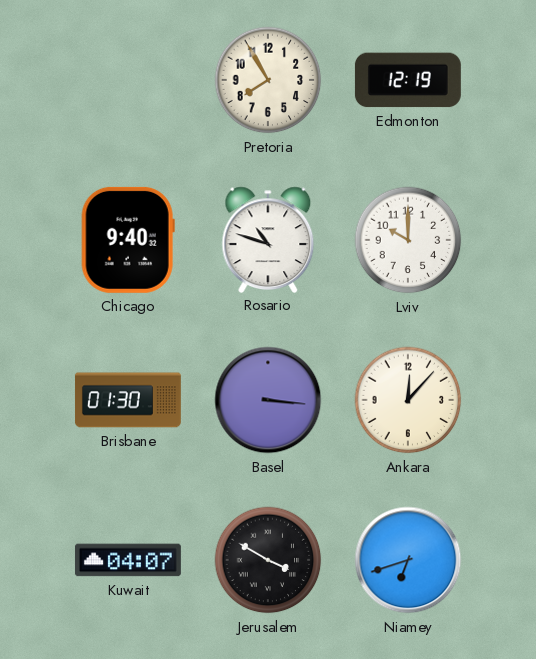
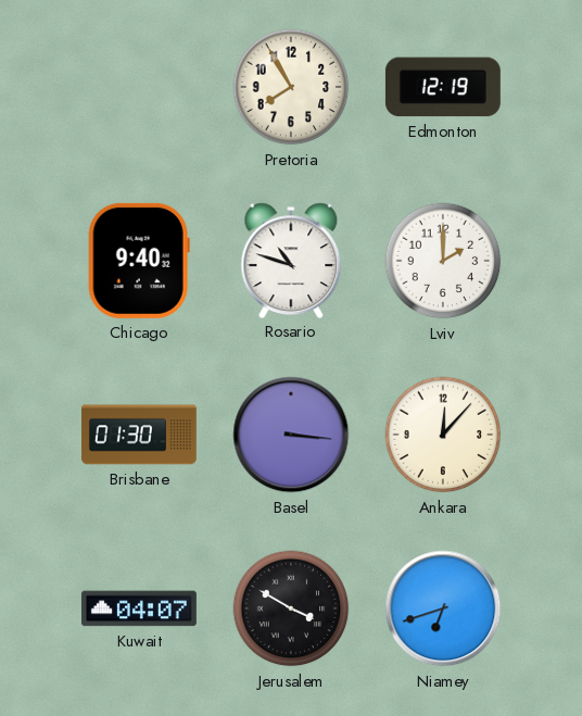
Lviv: 10:00 -> 2:00 (443, 261)
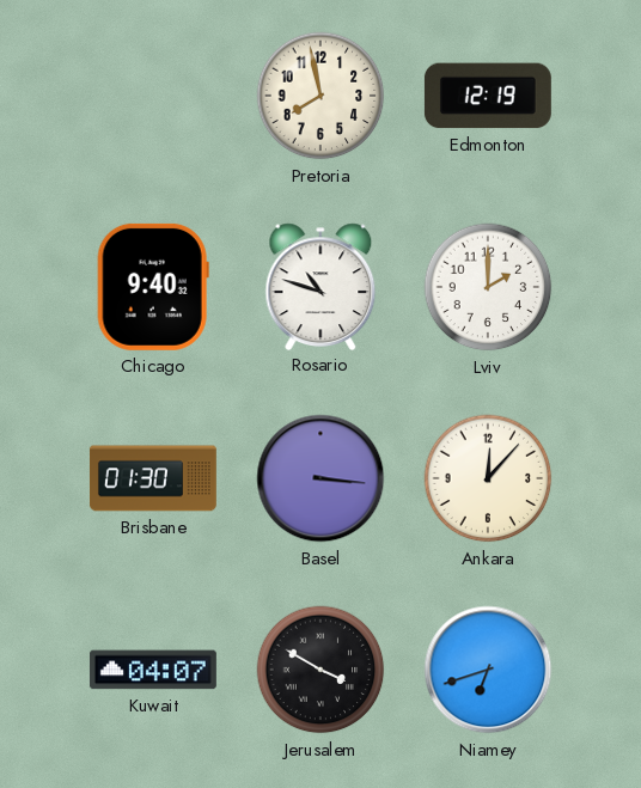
Pretoria: 7:55 -> 7:58 (320, 96)
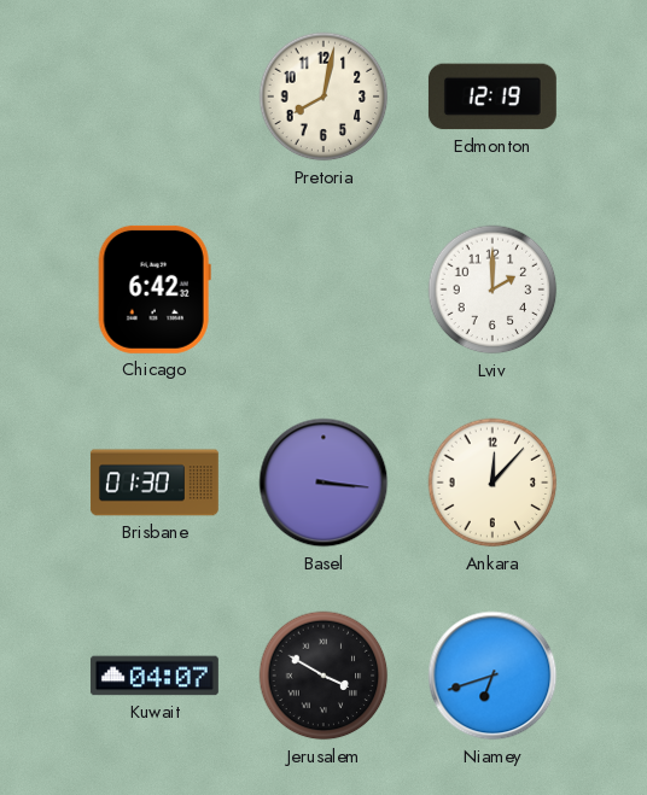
Pretoria: 7:58 -> 8:02 (323, 97)
Chicago: 9:40 -> 6:42 (155, 290)
Rosario: 10:48 -> none (320, 286)
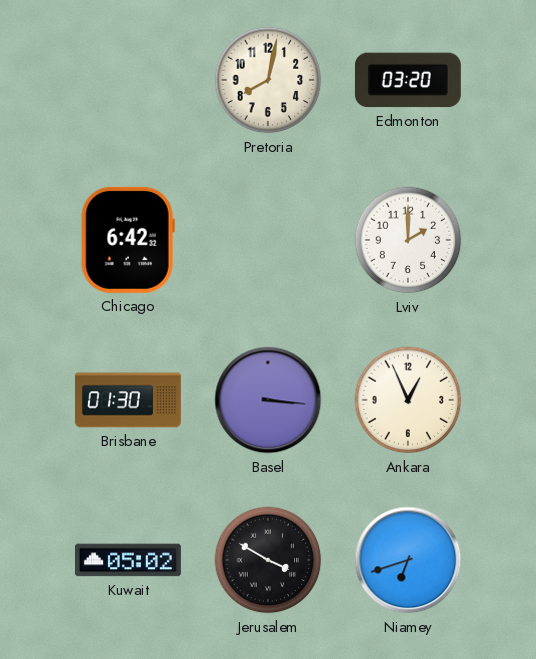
Edmonton: 12:19 -> 03:20 (408, 80)
Ankara: 12:07 -> 12:56 (408, 400)
Kuwait: 04:07 -> 05:02 (128, 560)
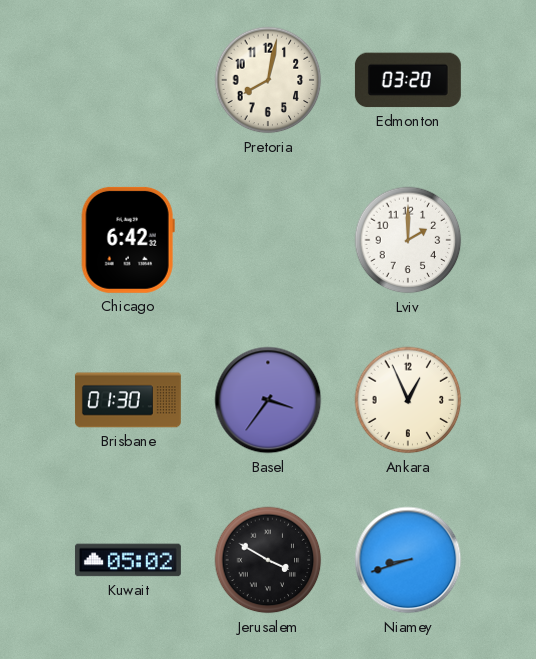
Basel: 3:16 -> 3:36 (268, 400)
Niamey: 6:42 -> 8:42 (408, 560)
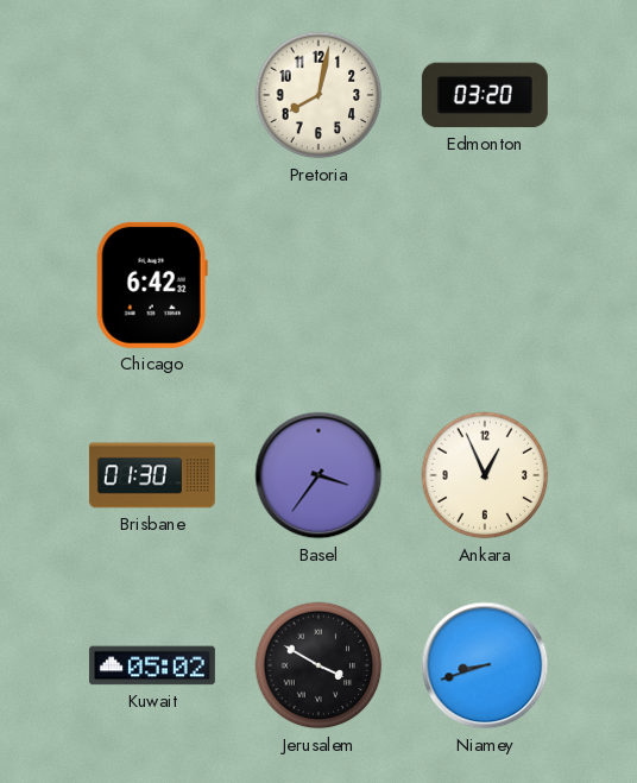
Lviv: 2:00 -> none (408, 240)
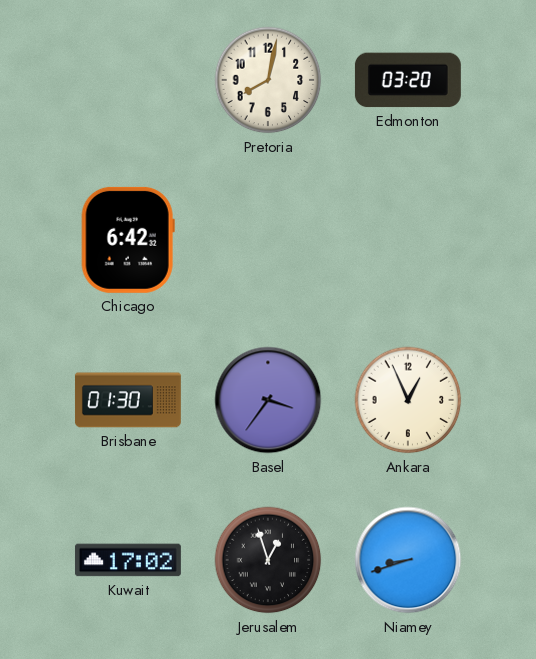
Kuwait: 05:02 -> 17:02 (128, 560)
Jerusalem: 3:50 -> 12:57 (268, 560)
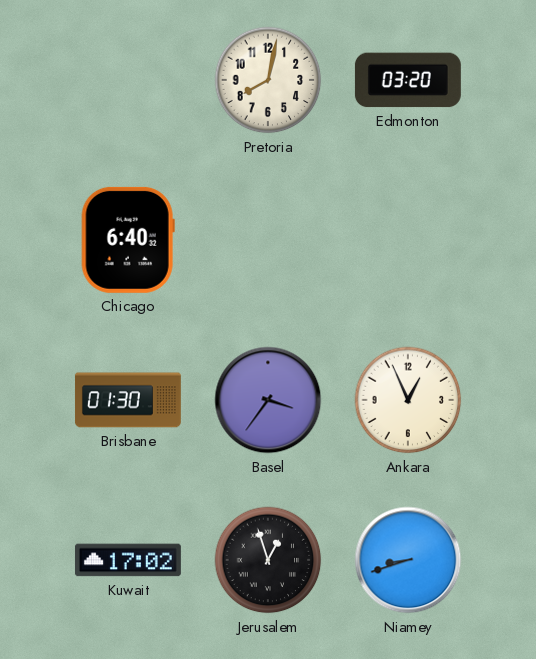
Chicago: 6:42 -> 6:40 (128, 240)
